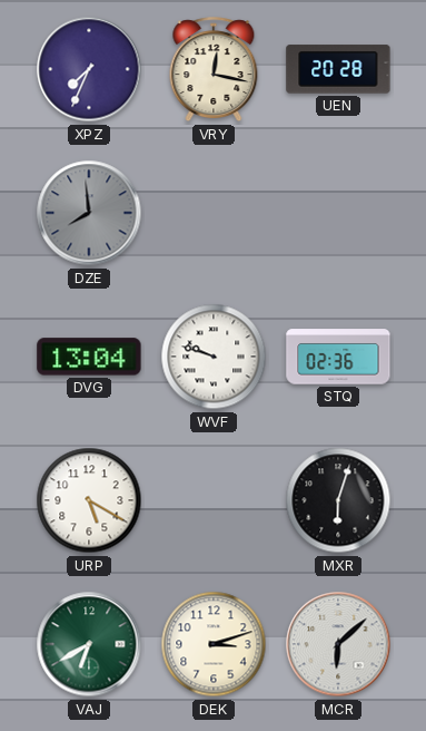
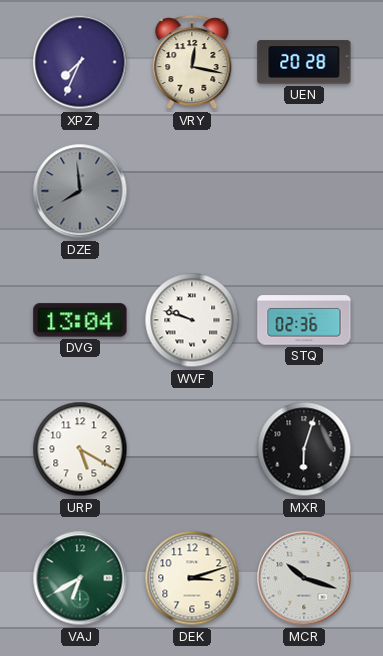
MCR: 6:08 -> 10:18 (304, 578)
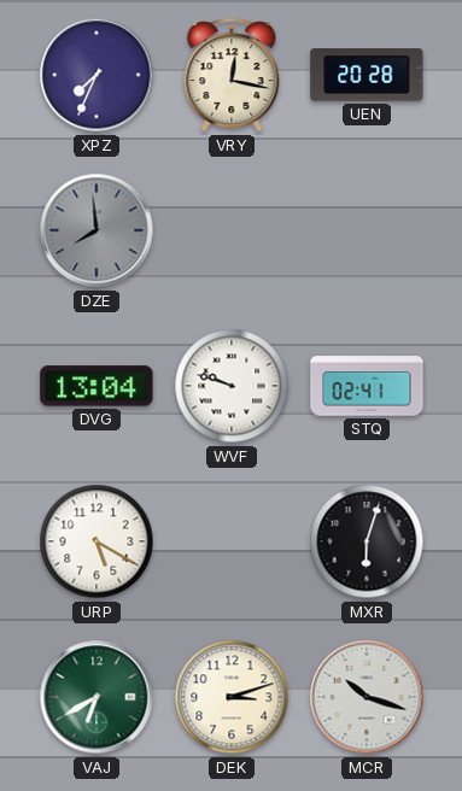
STQ: 02:36 -> 02:41 (367, 386)
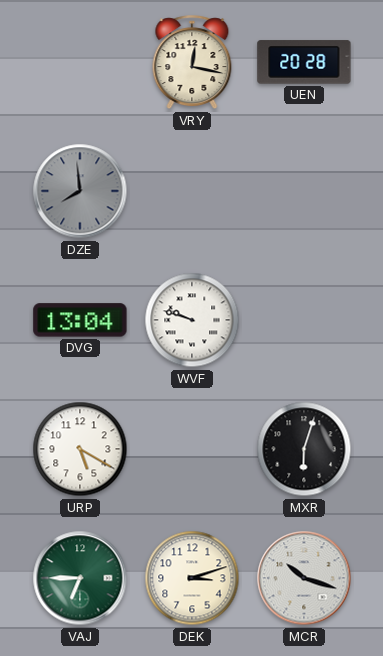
XPZ: 7:34 -> none (97, 75)
STQ: 02:41 -> none (367, 386)
VAJ: 6:40 -> 6:45 (80, 578)
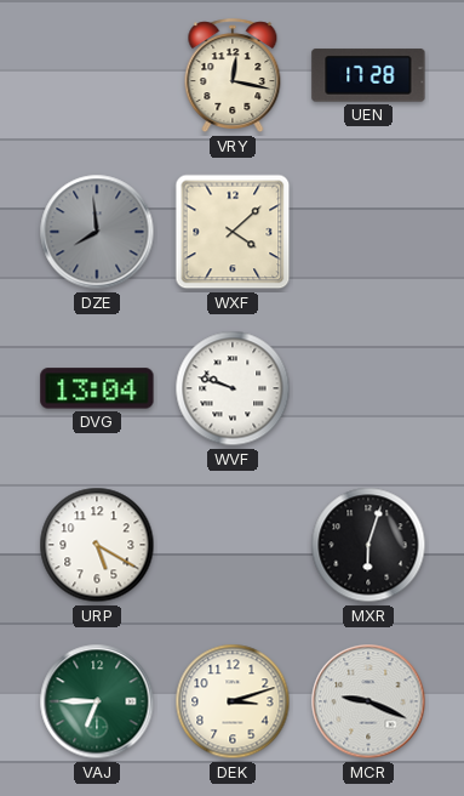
UEN: 20:28 -> 17:28 (368, 75)
WXF: none -> 4:08 (233, 232)
MCR: 10:18 -> 9:19 (368, 701)
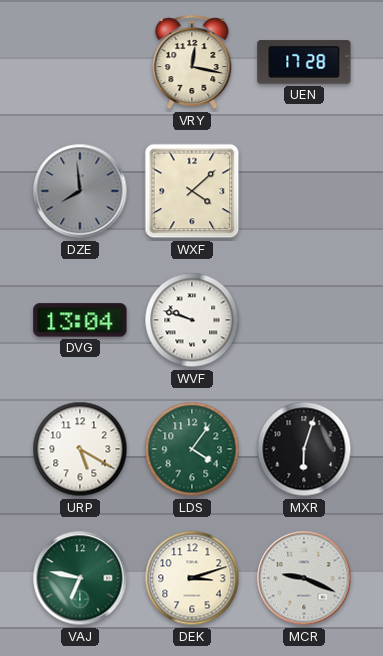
LDS: none -> 4:06 (192, 449)
VAJ: 6:45 -> 6:47 (80, 578)
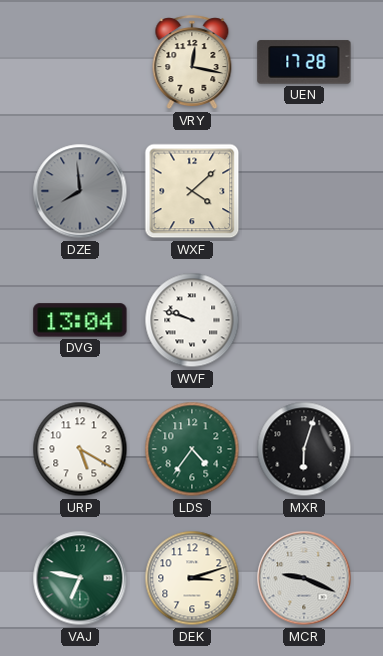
LDS: 4:06 -> 4:36 (192, 449)
